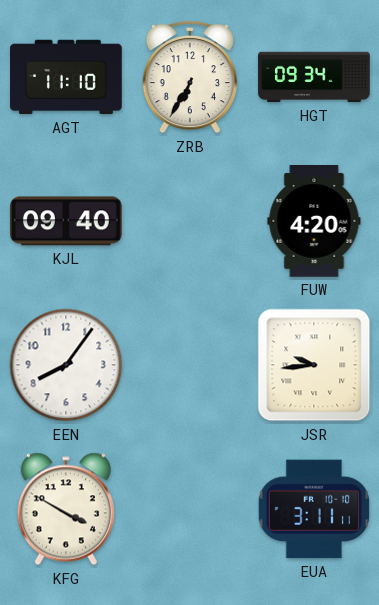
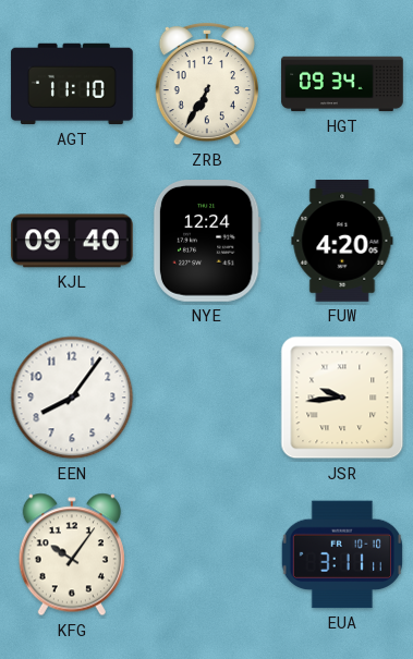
NYE: none -> 12:24 (207, 242)
KFG: 3:50 -> 10:06 (72, 554)
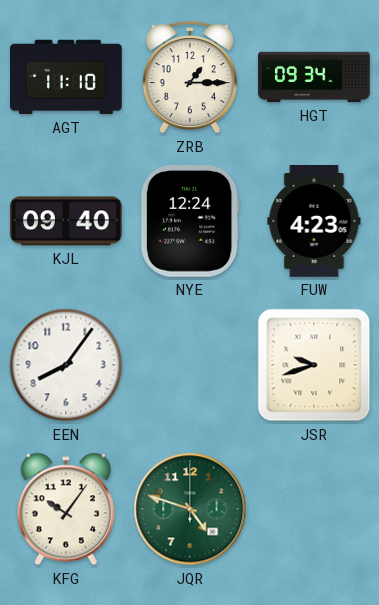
ZRB: 6:35 -> 1:15 (190, 77)
FUW: 4:20 -> 4:23 (314, 222)
JSR: 9:44 -> 9:42 (314, 365)
JQR: none -> 4:48 (190, 509)
EUA: 3:11 -> none (342, 554)
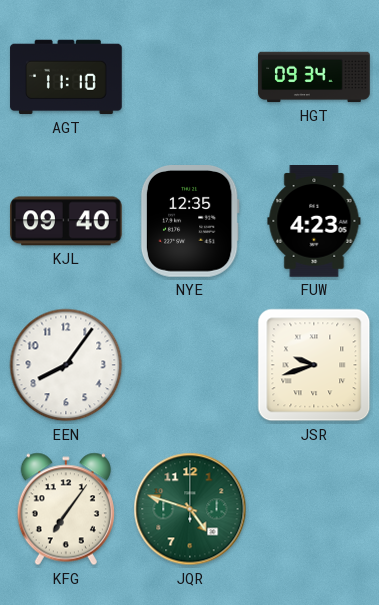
ZRB: 1:15 -> none (190, 77)
NYE: 12:24 -> 12:35 (190, 222)
KFG: 10:06 -> 7:06 (66, 509)
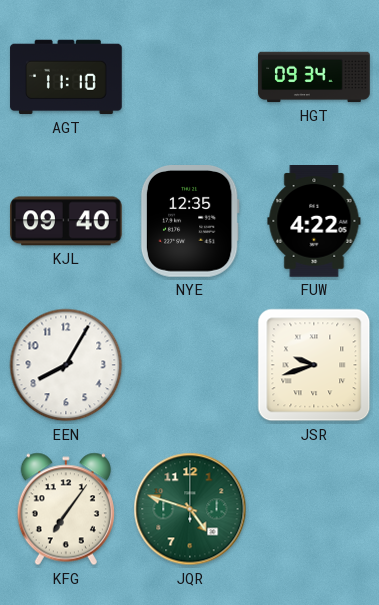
FUW: 4:23 -> 4:22 (314, 222)
EEN: 8:06 -> 8:05 (66, 365)
